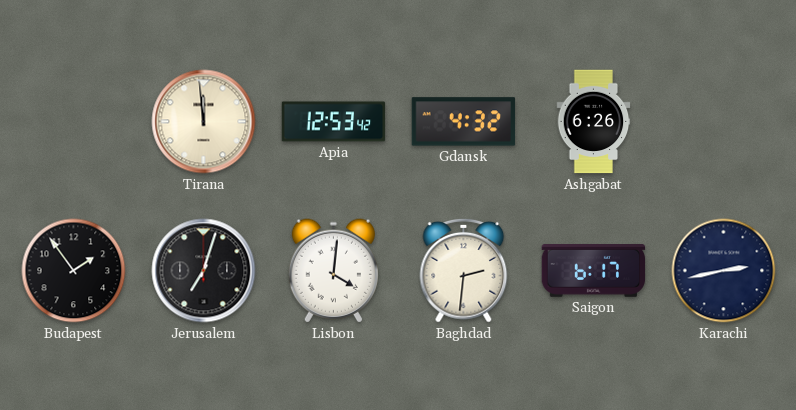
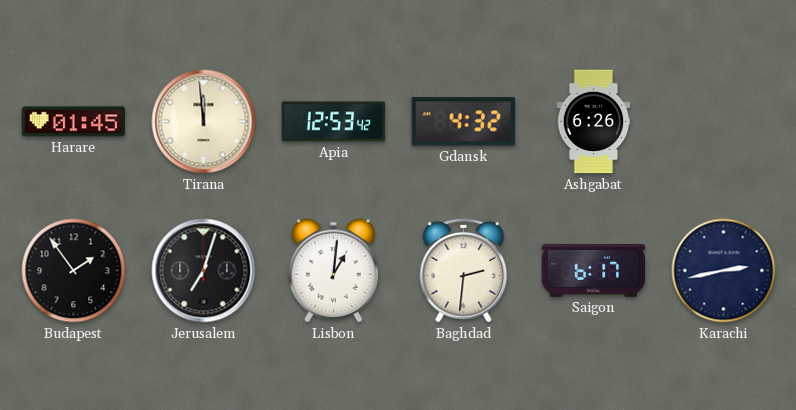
Harare: none -> 01:45 (74, 122)
Lisbon: 4:01 -> 1:01 (333, 271)
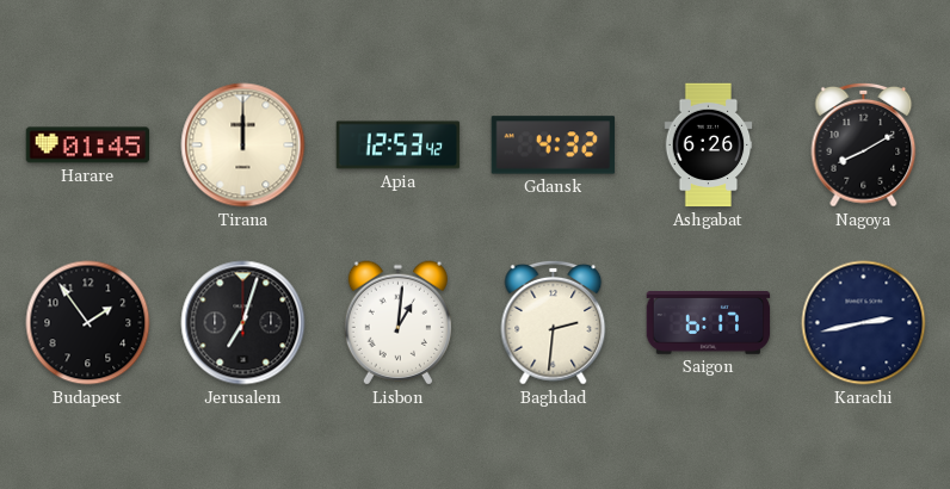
Tirana: 11:59 -> 12:00 (243, 146)
Nagoya: none -> 8:10 (864, 144)
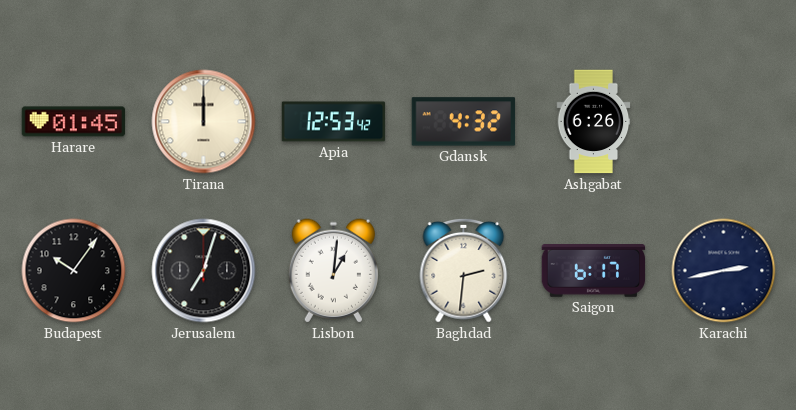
Nagoya: 8:10 -> none (864, 144)
Budapest: 1:54 -> 10:06 (74, 271)
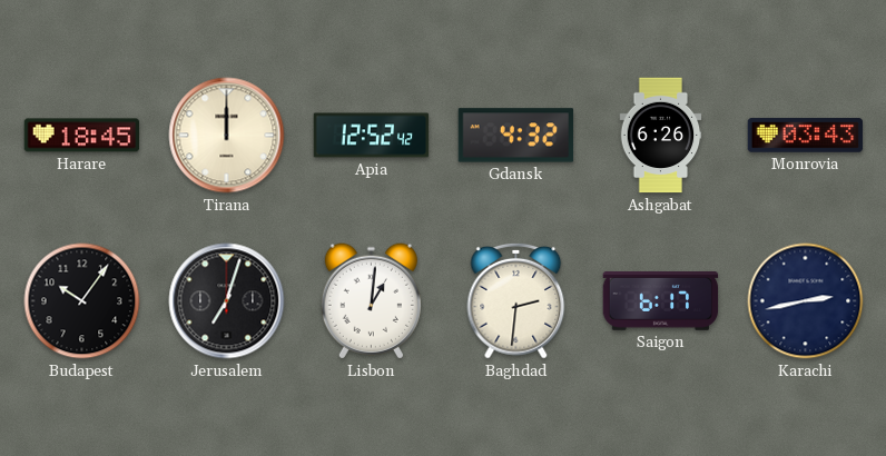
Harare: 01:45 -> 18:45 (82, 136)
Apia: 12:53 -> 12:52 (372, 136)
Monrovia: none -> 03:43 (806, 136)
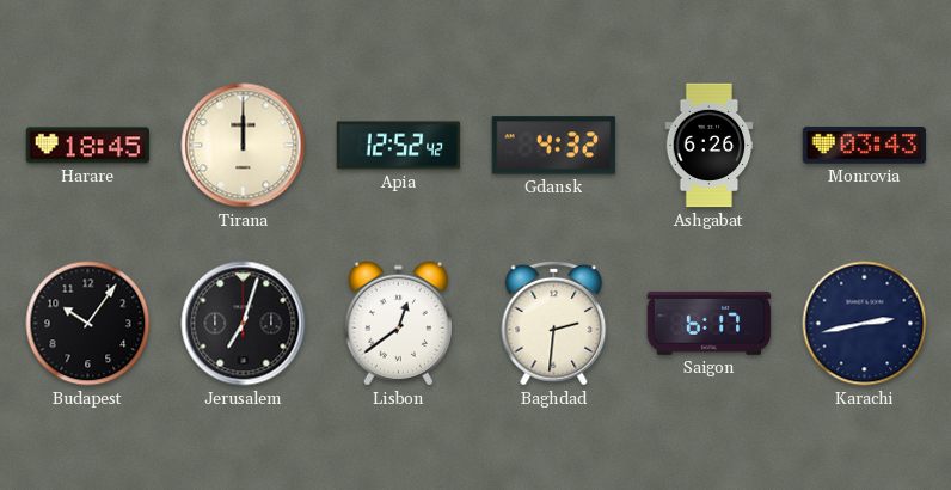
Lisbon: 1:01 -> 12:39 (398, 324)
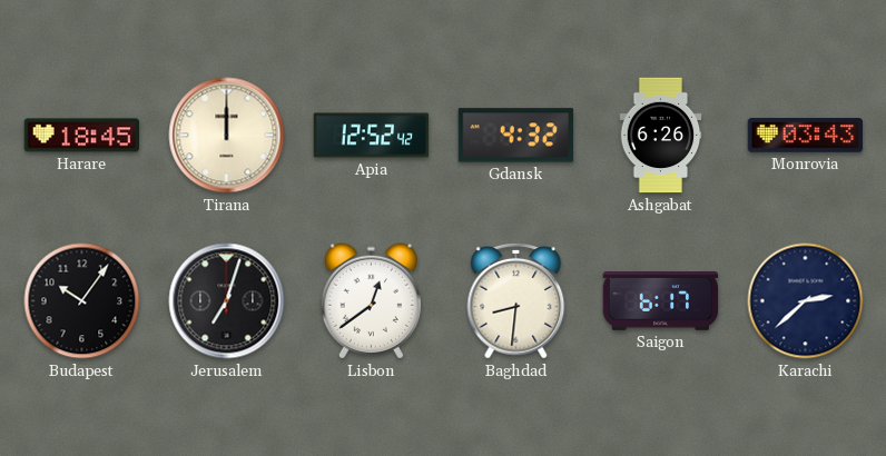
Baghdad: 2:31 -> 8:31 (516, 300)
Karachi: 2:43 -> 2:38 (806, 301)
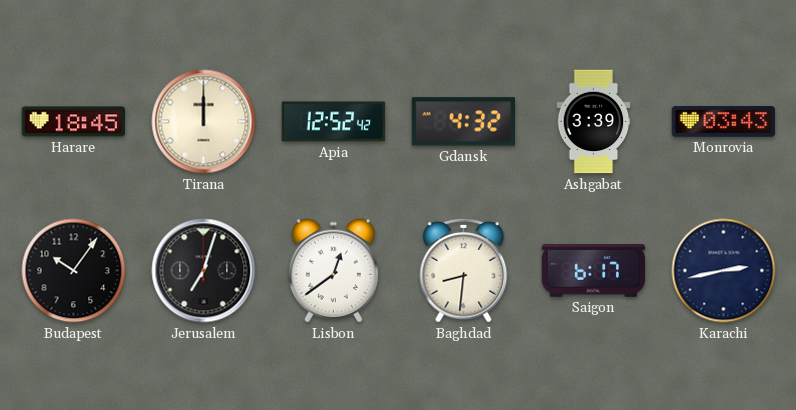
Ashgabat: 6:26 -> 3:39 (594, 122)
Karachi: 2:38 -> 2:43 (724, 271)
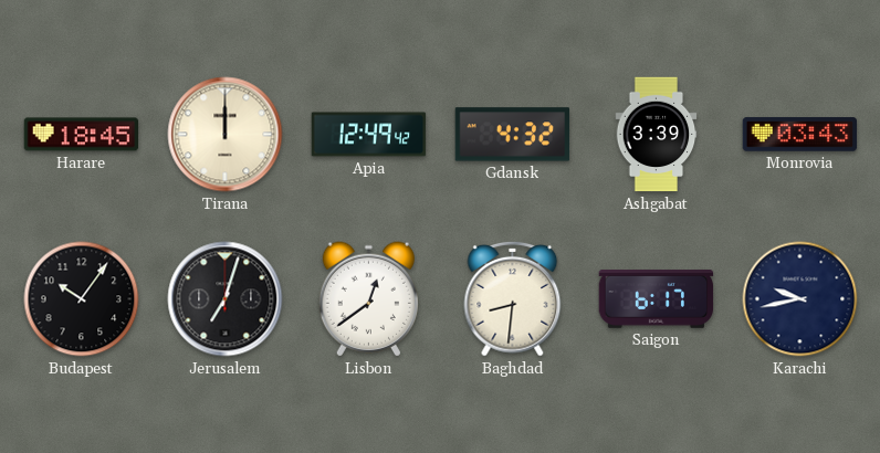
Apia: 12:52 -> 12:49 (369, 135)
Karachi: 2:43 -> 9:43 (800, 299)
